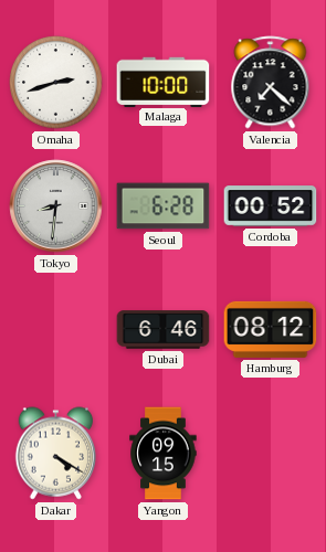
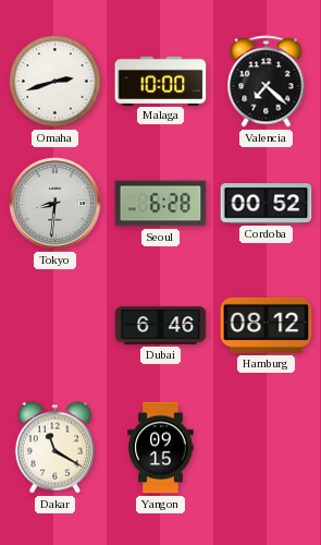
Dakar: 4:20 -> 11:20 (54, 448)
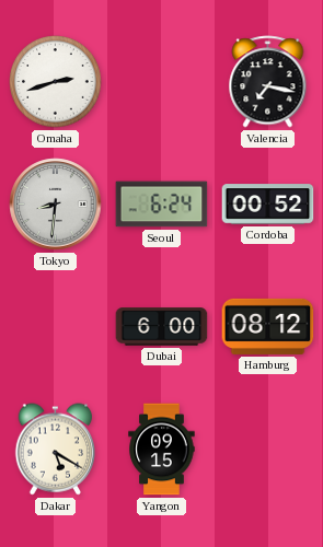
Malaga: 10:00 -> none (161, 81)
Valencia: 7:22 -> 7:17 (268, 82)
Seoul: 6:28 -> 6:24 (162, 205)
Dubai: 6:46 -> 6:00 (162, 327)
Dakar: 11:20 -> 5:20 (55, 450)
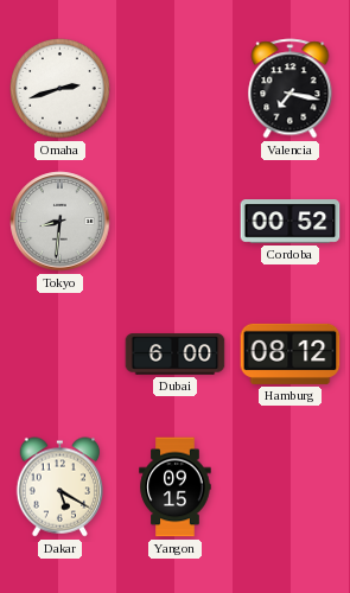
Seoul: 6:24 -> none (162, 205)
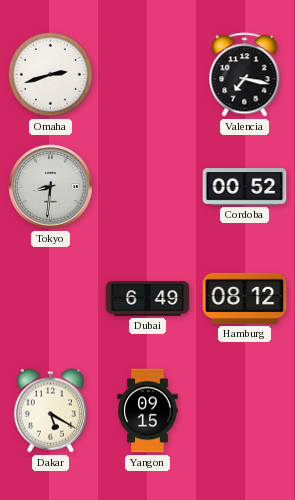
Dubai: 6:00 -> 6:49 (148, 299)
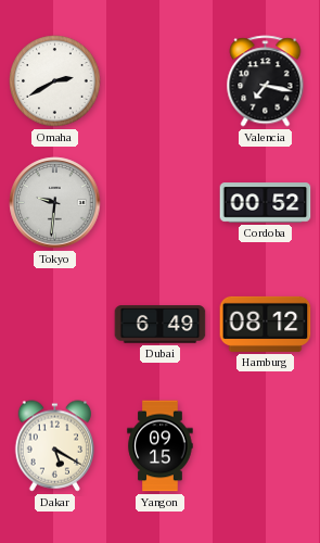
Omaha: 2:42 -> 2:40 (55, 81)
Tokyo: 8:31 -> 9:31 (55, 203)
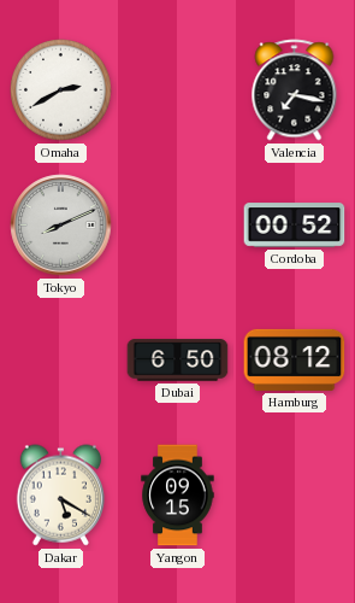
Tokyo: 9:31 -> 8:11 (61, 226)
Dubai: 6:49 -> 6:50 (178, 361)
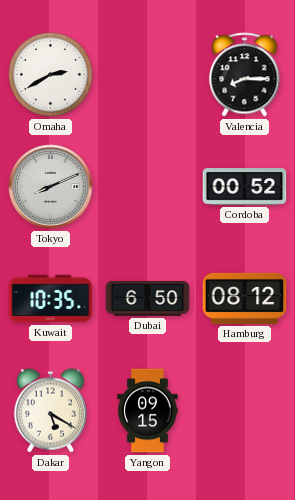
Valencia: 7:17 -> 8:15 (245, 75)
Kuwait: none -> 10:35 (51, 299)
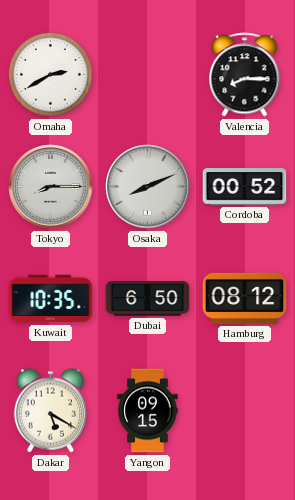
Tokyo: 8:11 -> 8:15 (51, 187)
Osaka: none -> 8:11 (148, 187)
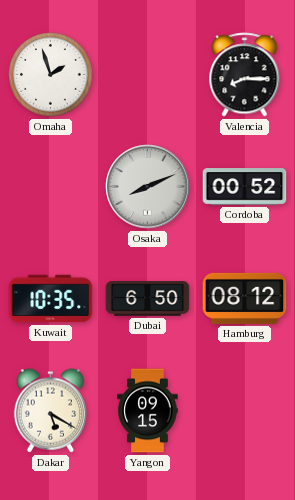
Omaha: 2:40 -> 1:57 (51, 75)
Tokyo: 8:15 -> none (51, 187)
